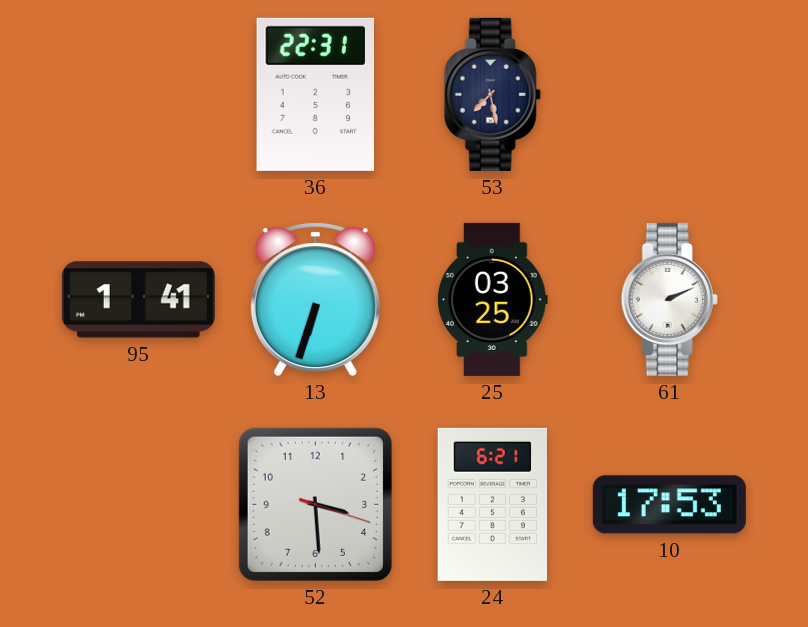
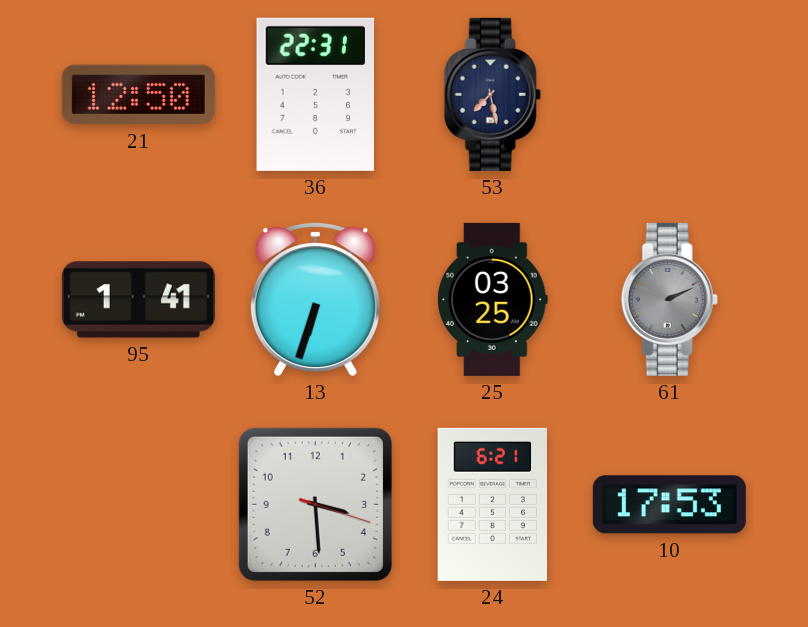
21: none -> 12:50 (138, 95)
61 dial: white -> grey (669, 299)
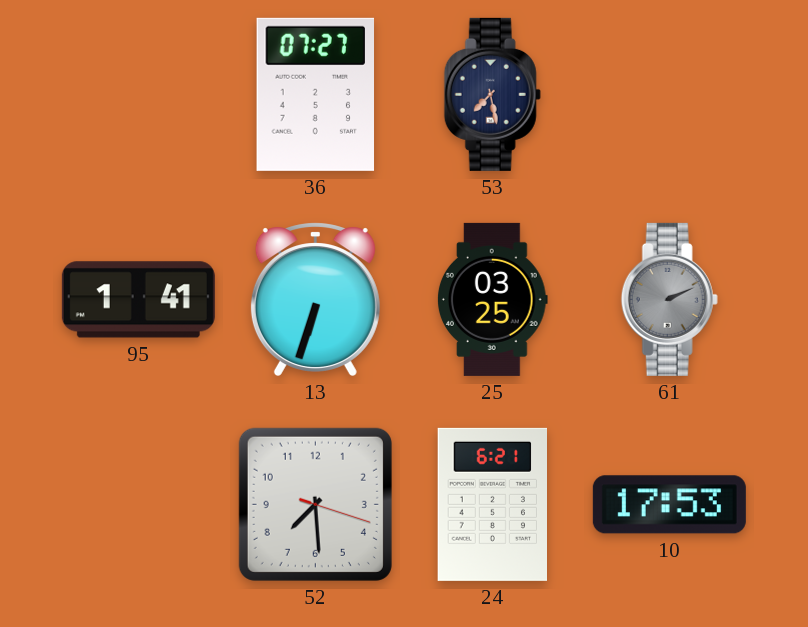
21: 12:50 -> none (138, 95)
36: 22:31 -> 07:27 (316, 94)
52: 3:29 -> 7:29 (315, 504)
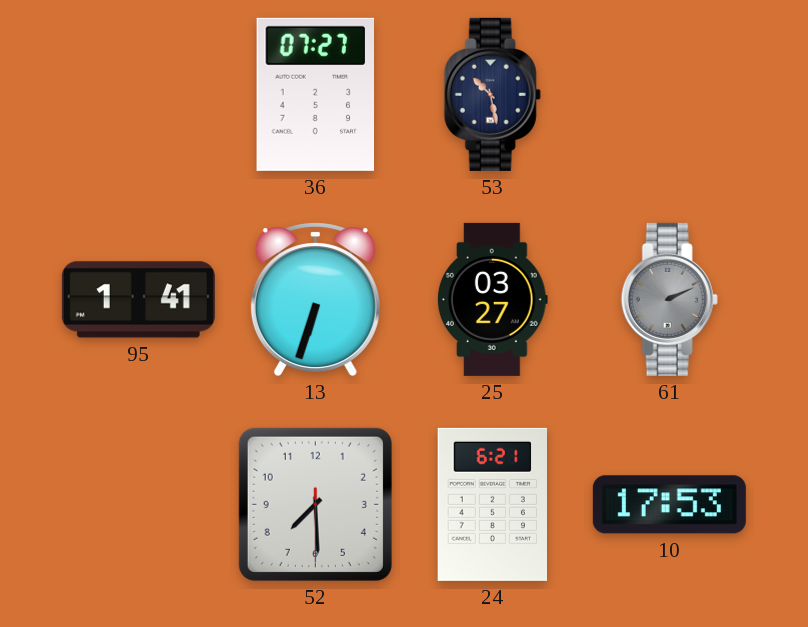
53: 7:28 -> 10:28 (492, 94)
25: 03:25 -> 03:27 (492, 299)
52: 7:29:18 -> 7:29:30 (315, 504)
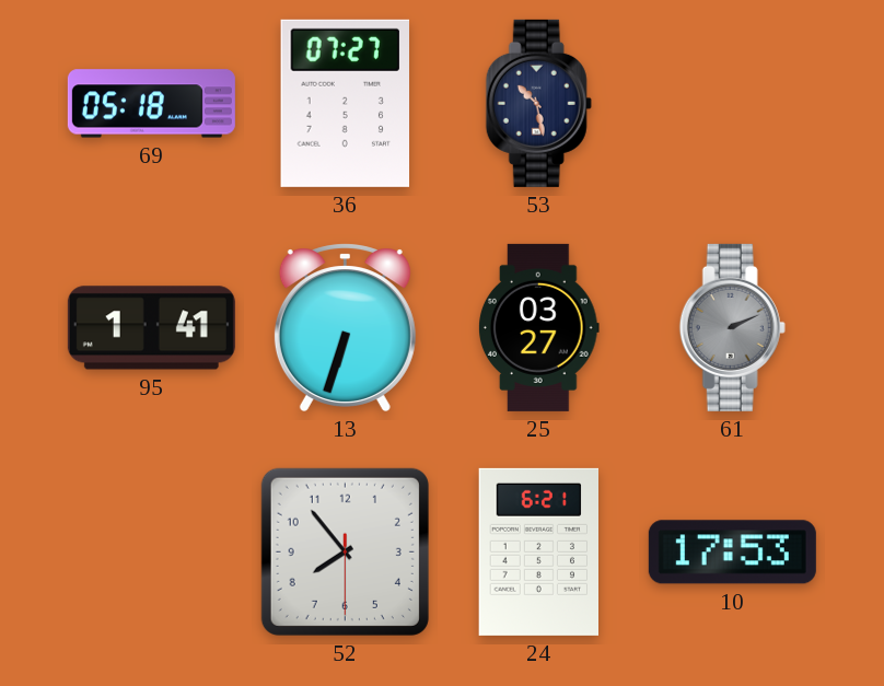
69: none -> 05:18 (151, 104)
52: 7:29 -> 7:53 (345, 551)
